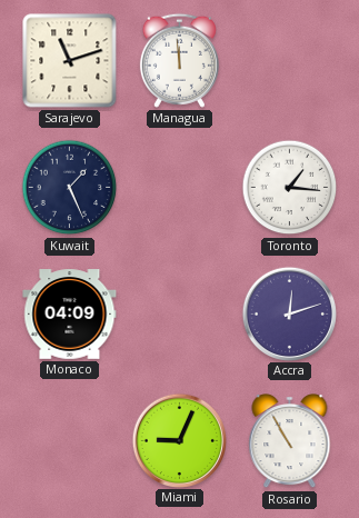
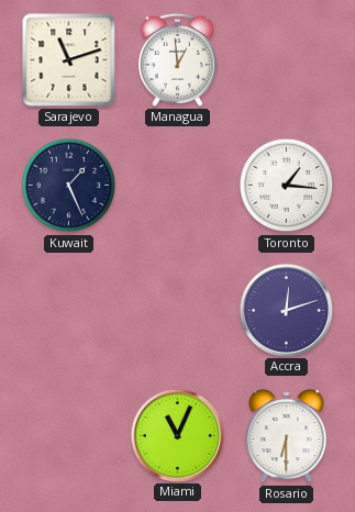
Managua: 11:59 -> 12:59 (177, 59)
Monaco: 04:09 -> none (70, 315)
Miami: 9:04 -> 11:04 (177, 435)
Rosario: 10:55 -> 6:30 (287, 436)
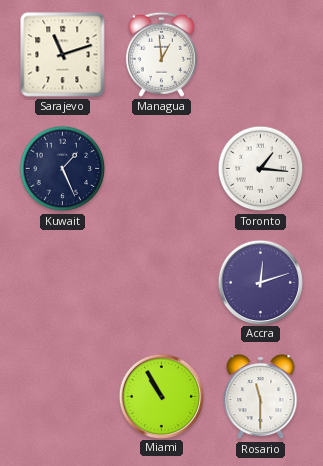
Miami: 11:04 -> 10:55 (161, 396)
Rosario: 6:30 -> 11:30 (261, 397)
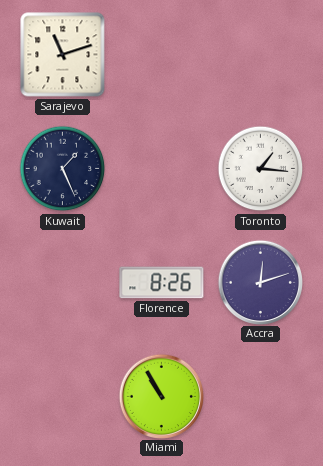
Managua: 12:59 -> none (161, 54)
Florence: none -> 8:26 (162, 283)
Rosario: 11:30 -> none (261, 397)
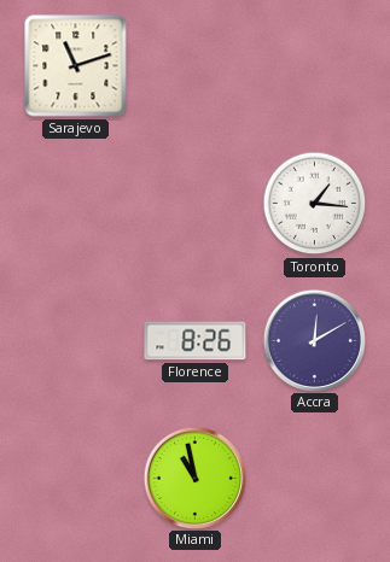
Kuwait: 1:26 -> none (63, 169)
Accra: 12:12 -> 12:10 (314, 340)
Miami: 10:55 -> 10:58 (194, 478)
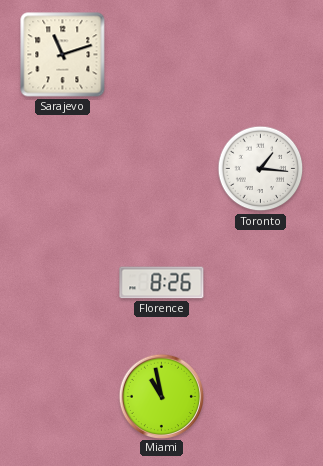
Accra: 12:10 -> none (314, 340)
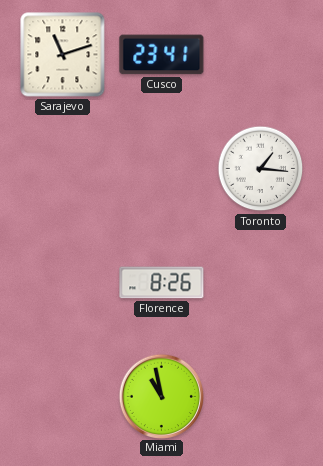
Cusco: none -> 23:41 (162, 55)
